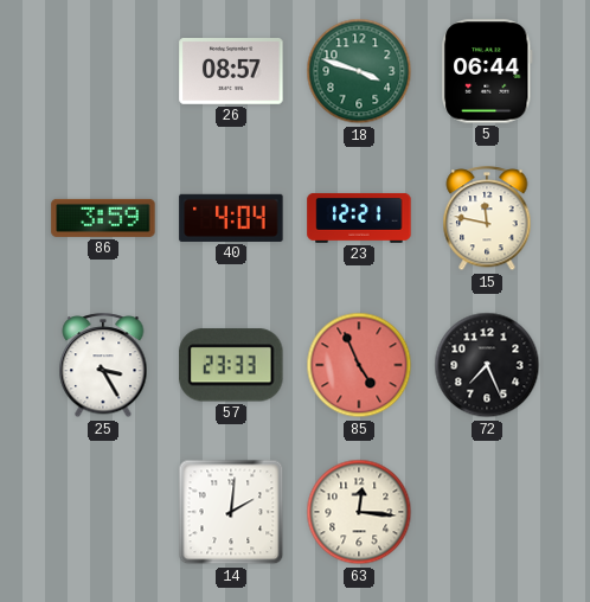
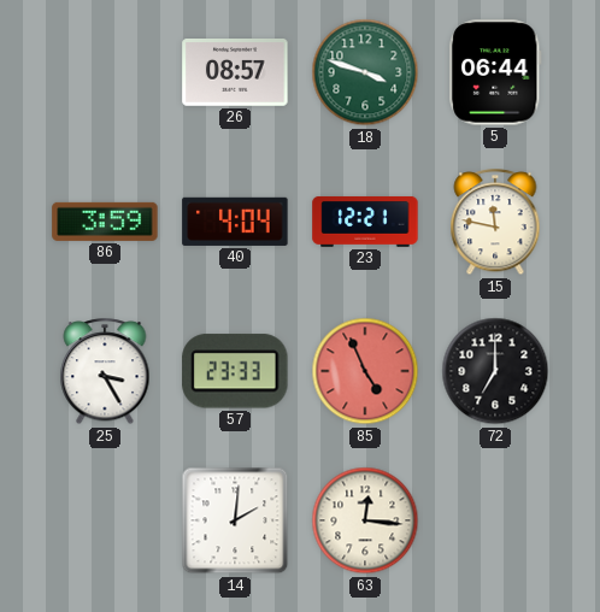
72: 7:26 -> 7:00 (495, 371)
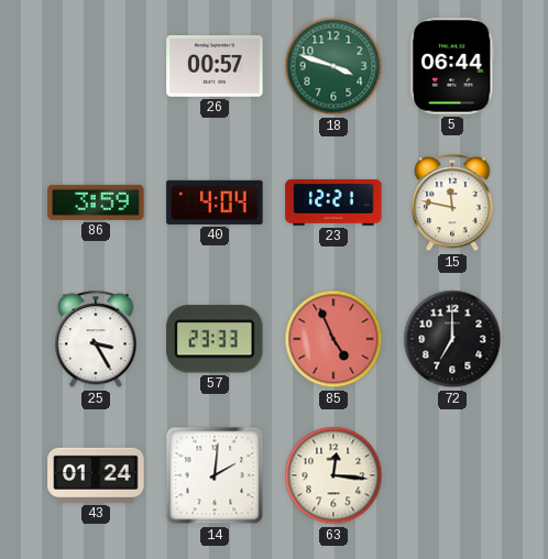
26: 08:57 -> 00:57 (215, 67)
43: none -> 01:24 (96, 475)
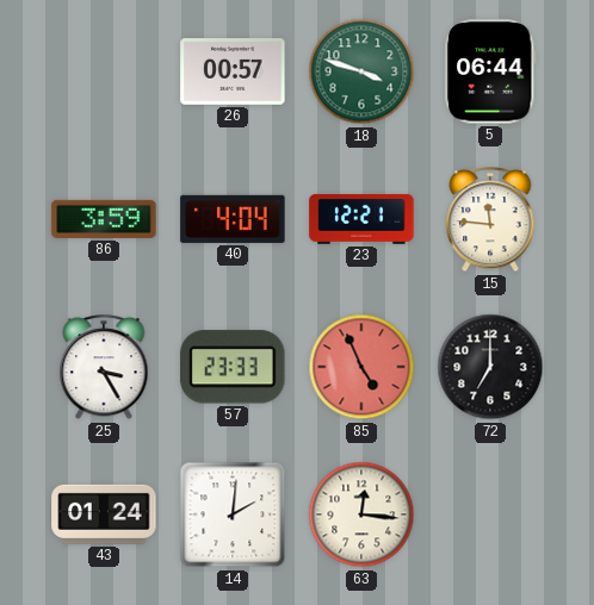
15: 11:47 -> 11:46 (490, 220)
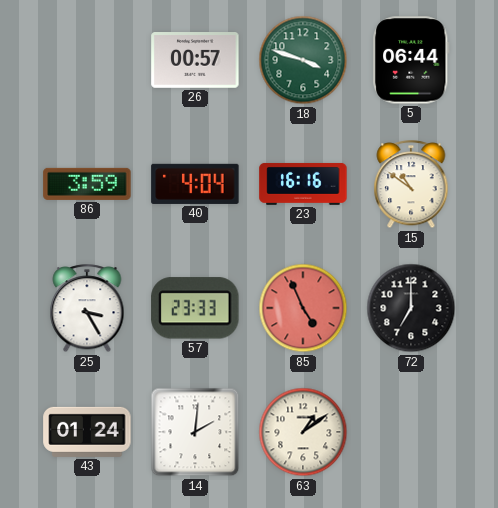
23: 12:21 -> 16:16 (303, 184)
15: 11:46 -> 10:51 (411, 185)
63: 12:16 -> 1:09 (303, 432)
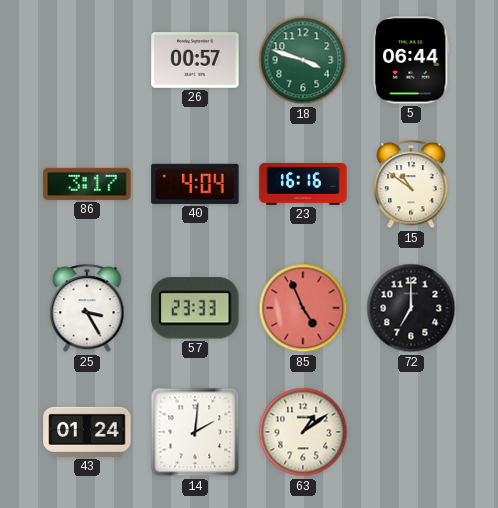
86: 3:59 -> 3:17 (87, 184)
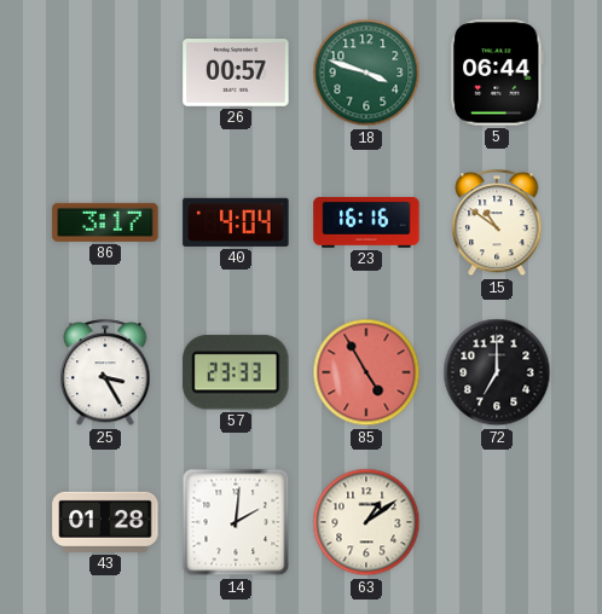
85: 4:56 -> 4:55 (366, 372)
43: 01:24 -> 01:28 (105, 522)
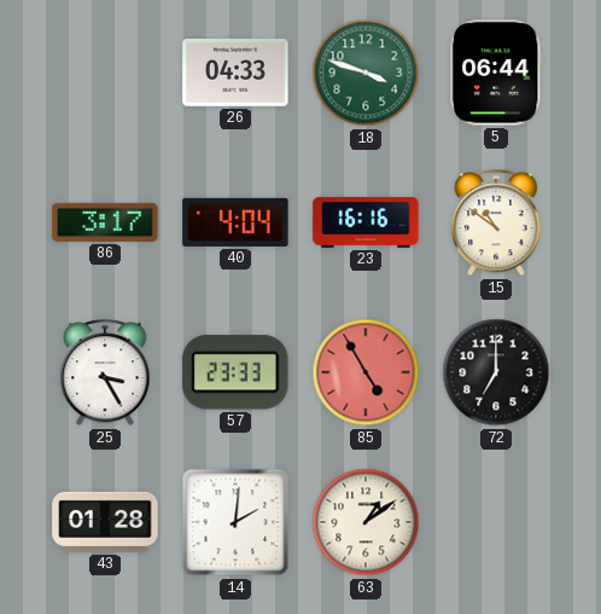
26: 00:57 -> 04:33 (235, 74)
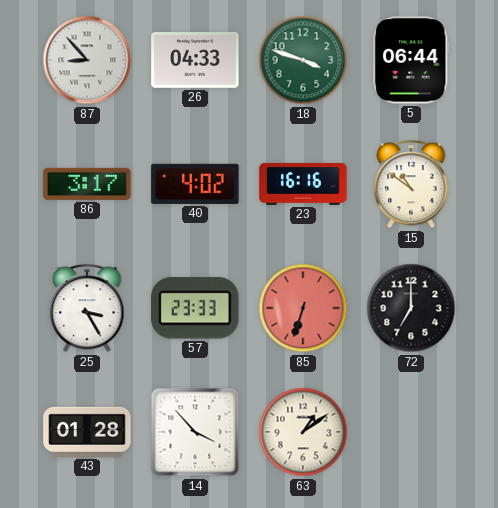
87: none -> 8:53 (87, 60)
40: 4:04 -> 4:02 (195, 184)
85: 4:55 -> 6:33 (303, 308)
14: 2:01 -> 3:53 (195, 432)
